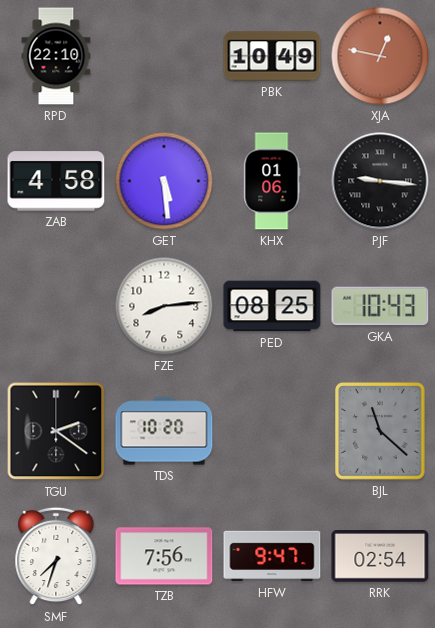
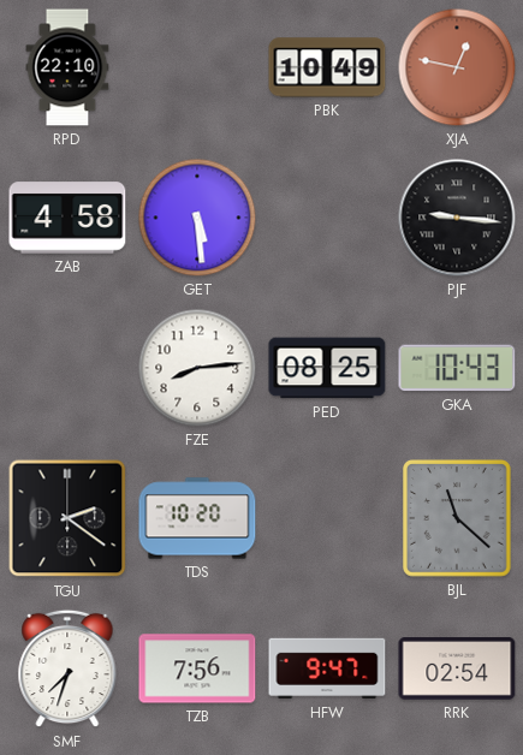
KHX: 01:06 -> none (272, 181)
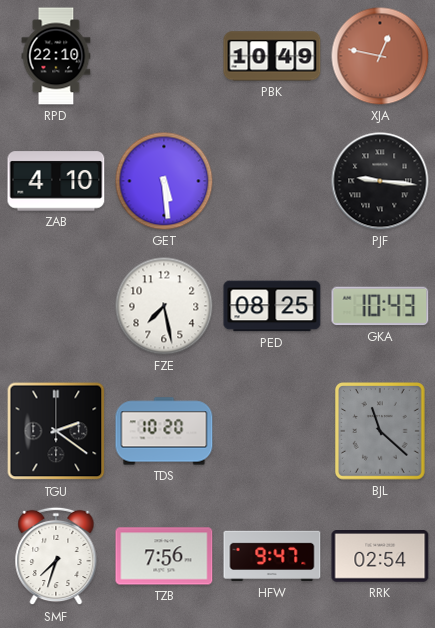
ZAB: 4:58 -> 4:10 (56, 181)
FZE: 8:14 -> 7:28 (164, 306)
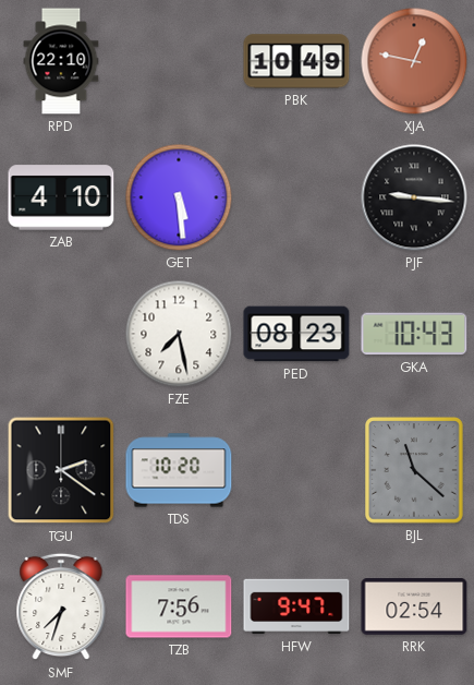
PED: 08:25 -> 08:23 (296, 334)
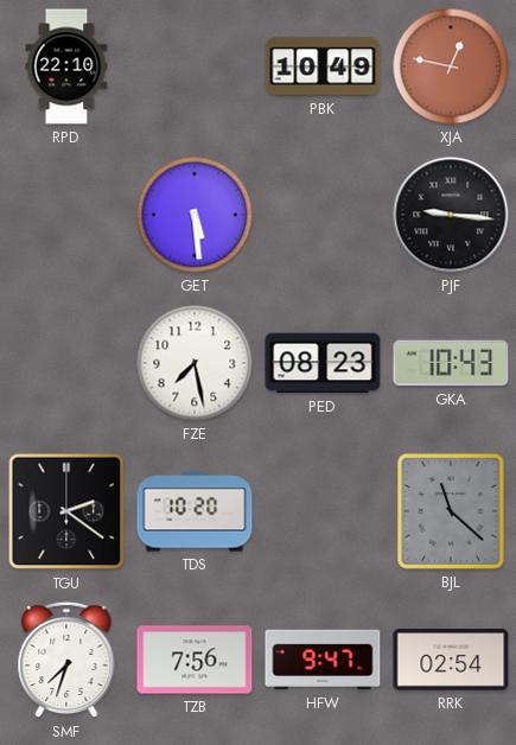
ZAB: 4:10 -> none (61, 197)
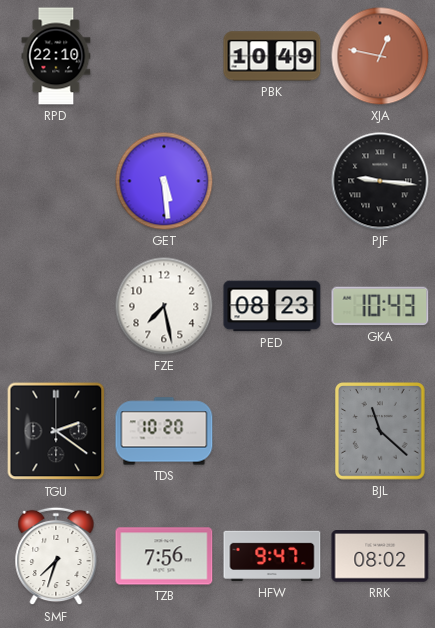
RRK: 02:54 -> 08:02 (380, 557)
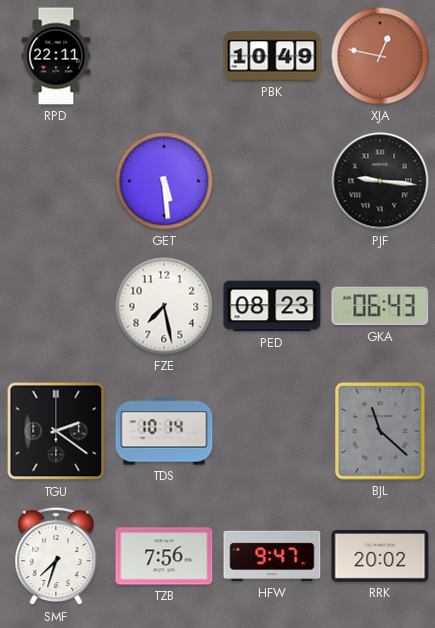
RPD: 22:10 -> 22:11 (56, 56)
GKA: 10:43 -> 06:43 (380, 306)
TDS: 10:20 -> 10:14 (164, 431)
RRK: 08:02 -> 20:02 (380, 557)
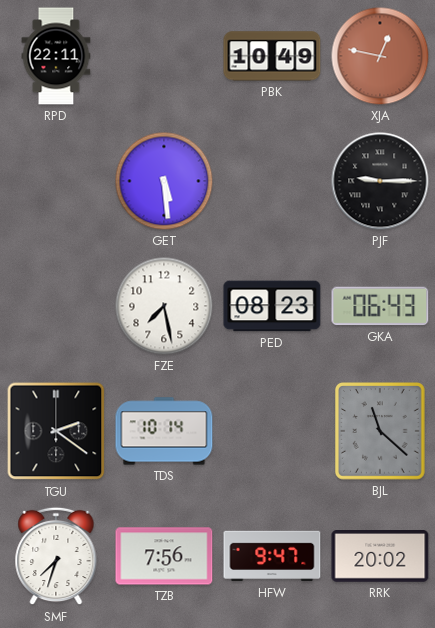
PJF: 9:16 -> 9:15 (380, 181)
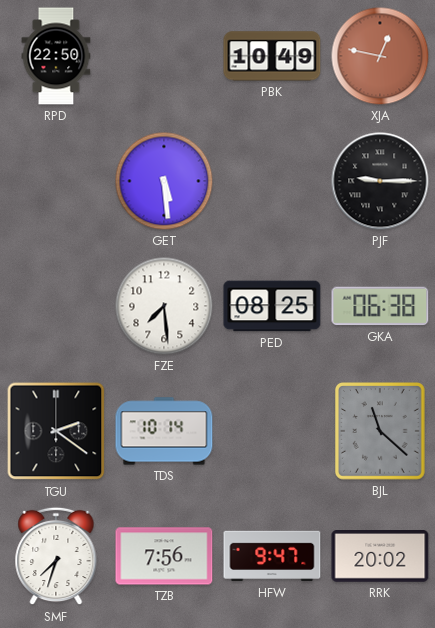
RPD: 22:11 -> 22:50 (56, 56)
FZE: 7:28 -> 7:29 (164, 306)
PED: 08:23 -> 08:25 (272, 306)
GKA: 06:43 -> 06:38 (380, 306)
